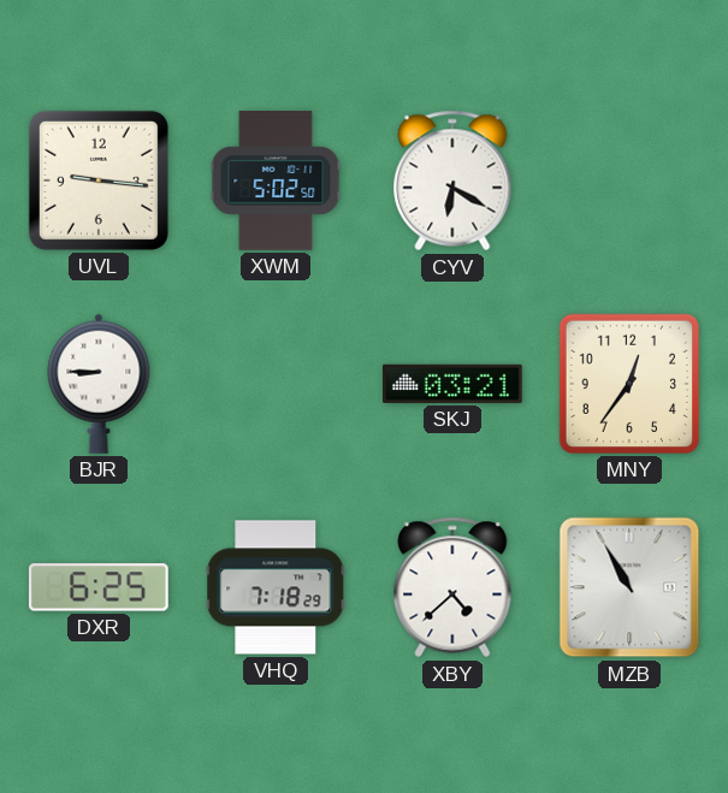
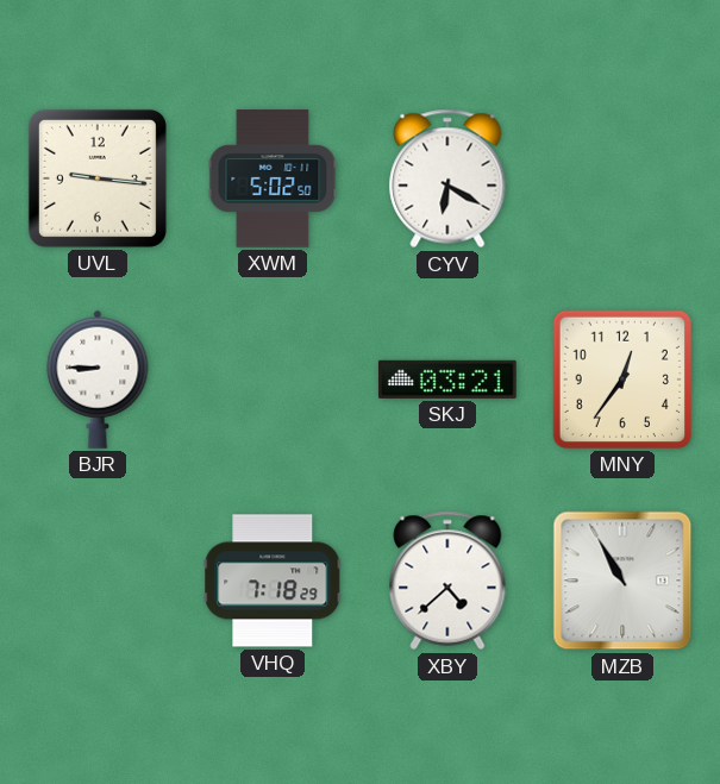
DXR: 6:25 -> none (99, 587)
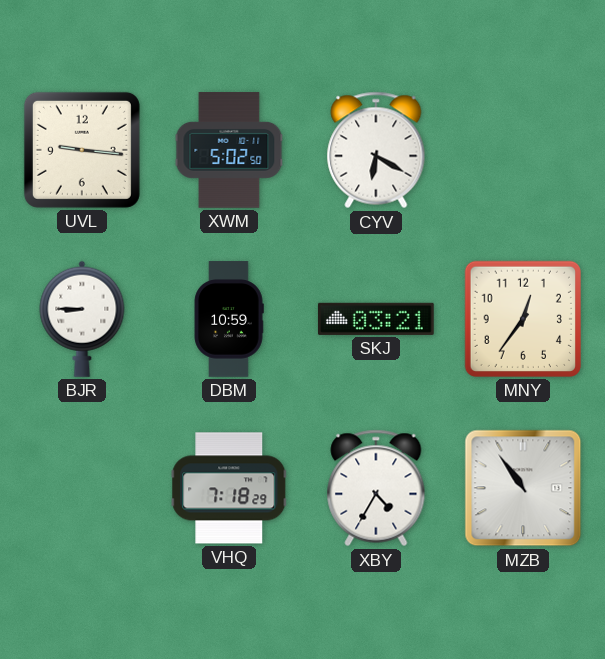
DBM: none -> 10:59 (229, 319)
XBY: 4:38 -> 4:35 (376, 488)
MZB: 10:55 -> 10:54 (523, 488)
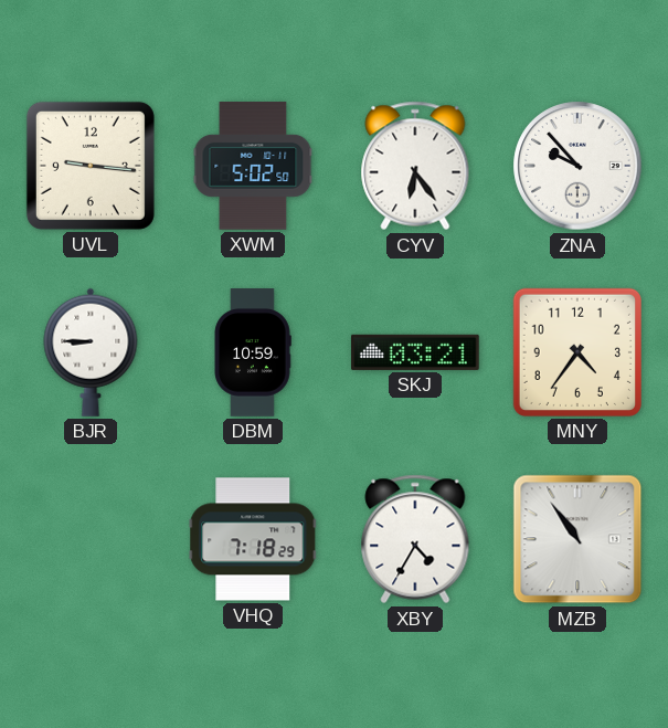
CYV: 6:20 -> 6:24 (415, 166)
ZNA: none -> 9:53 (577, 166)
MNY: 12:36 -> 4:36 (577, 352)
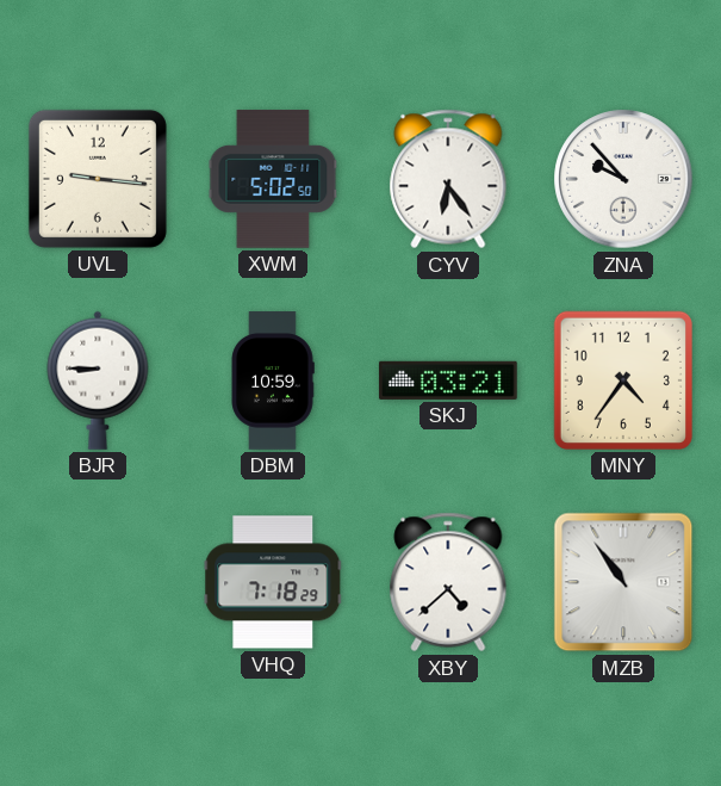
XBY: 4:35 -> 4:38 (448, 582)
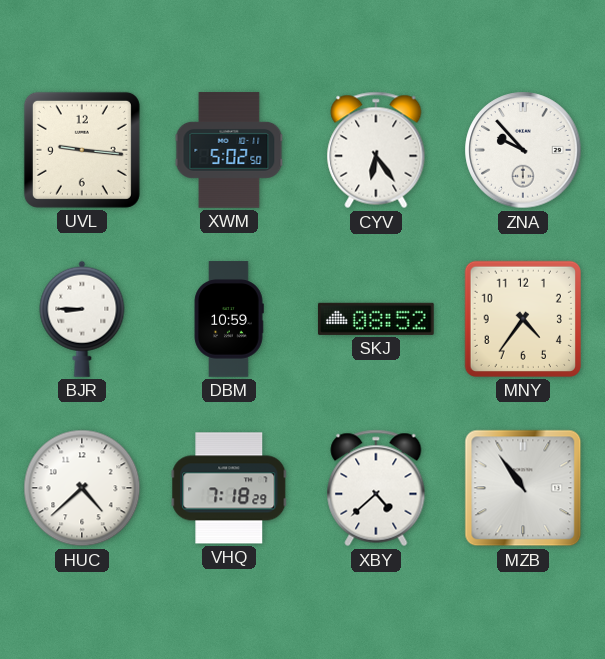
SKJ: 03:21 -> 08:52 (376, 319)
HUC: none -> 4:38 (82, 488)
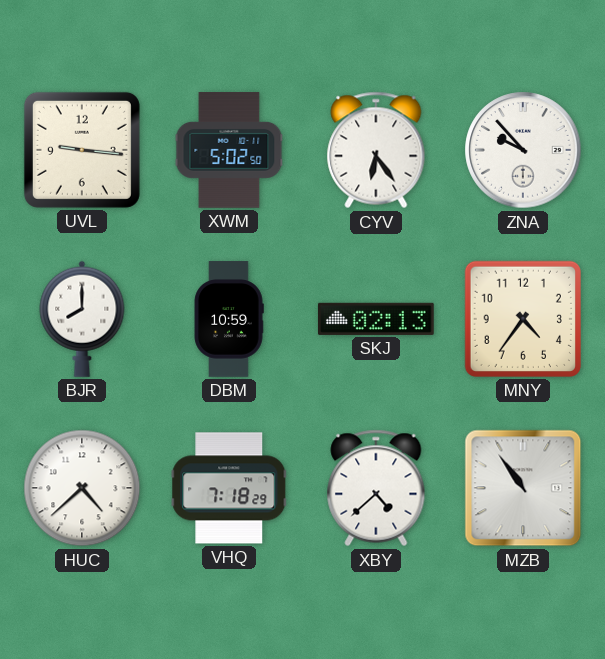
BJR: 8:45 -> 8:00 (82, 319)
SKJ: 08:52 -> 02:13 (376, 319)
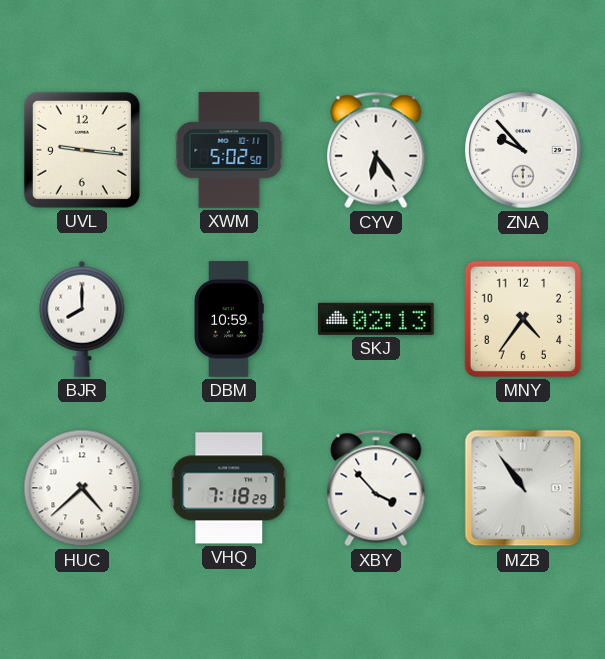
XBY: 4:38 -> 3:53 (376, 488)
